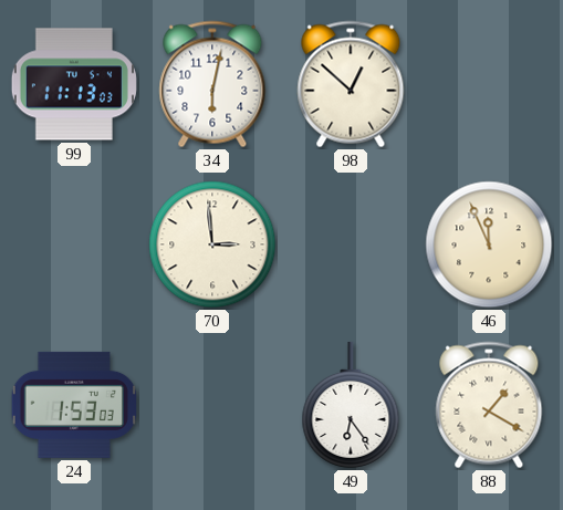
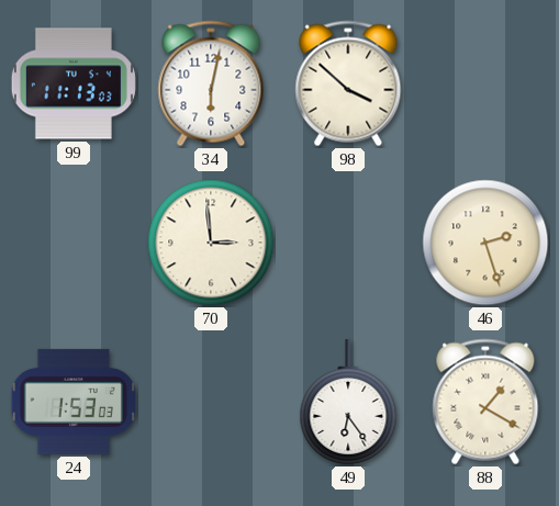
98: 12:52 -> 3:52 (348, 83)
46: 11:56 -> 2:27 (485, 243)
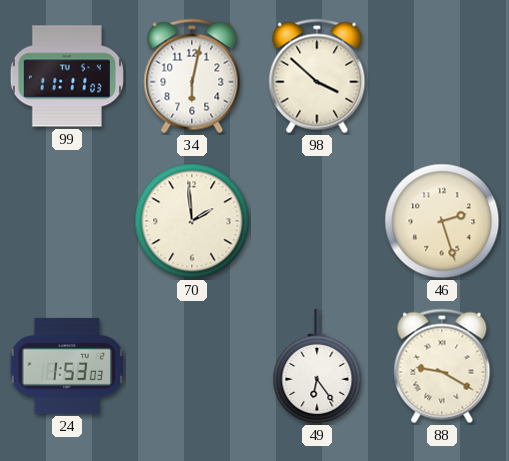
99: 11:13 -> 11:11 (67, 76)
70: 2:59 -> 1:59 (192, 221)
88: 1:20 -> 9:20 (442, 366)
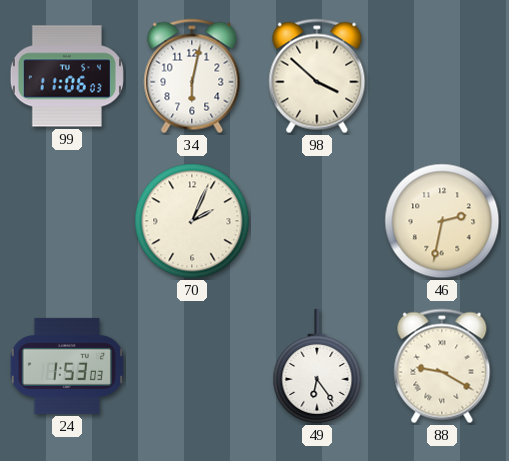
99: 11:11 -> 11:06 (67, 76)
70: 1:59 -> 2:04 (192, 221)
46: 2:27 -> 2:32 (442, 221)
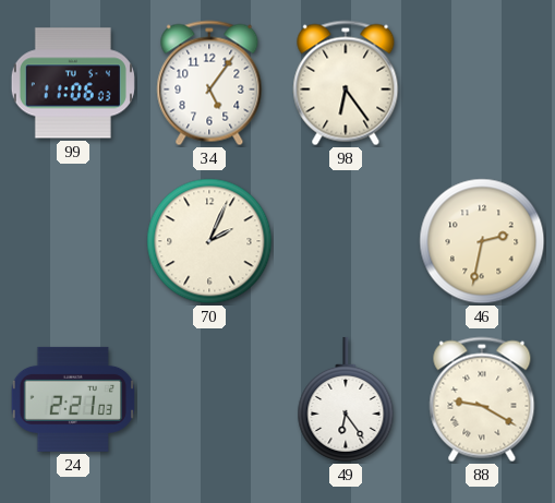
34: 6:02 -> 5:06 (209, 83)
98: 3:52 -> 6:24 (346, 83)
24: 1:53 -> 2:21 (72, 399)
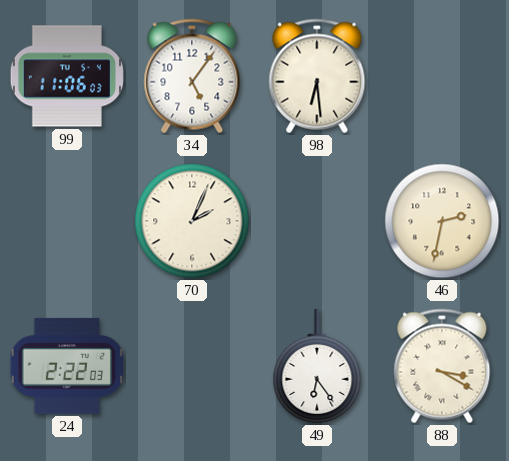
98: 6:24 -> 6:29 (317, 76)
24: 2:21 -> 2:22 (66, 366)
88: 9:20 -> 3:20 (442, 366)
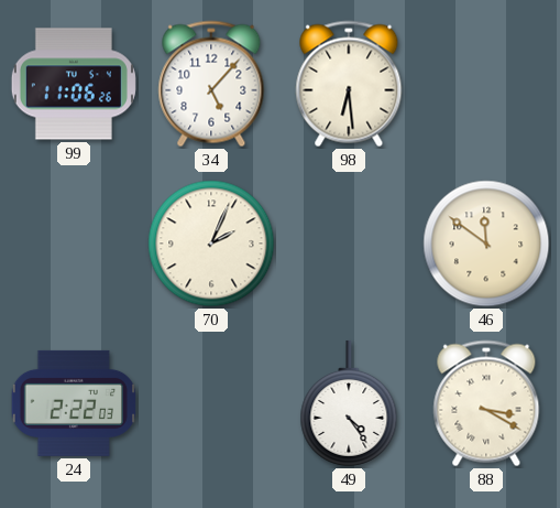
99: 11:06:03 -> 11:06:26 (74, 84)
34: 5:06 -> 5:07 (211, 84)
46: 2:32 -> 11:51 (486, 244)
49: 6:24 -> 4:24 (349, 403)
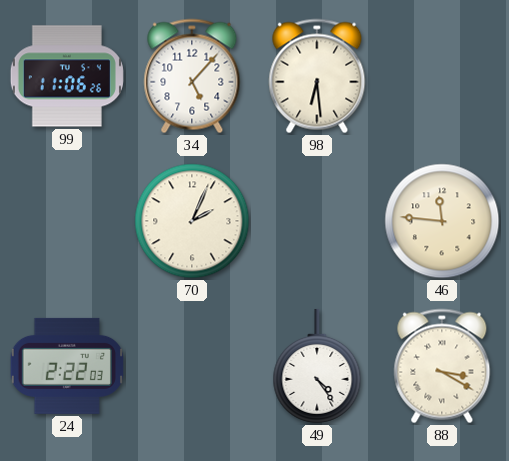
46: 11:51 -> 11:46 (442, 221)
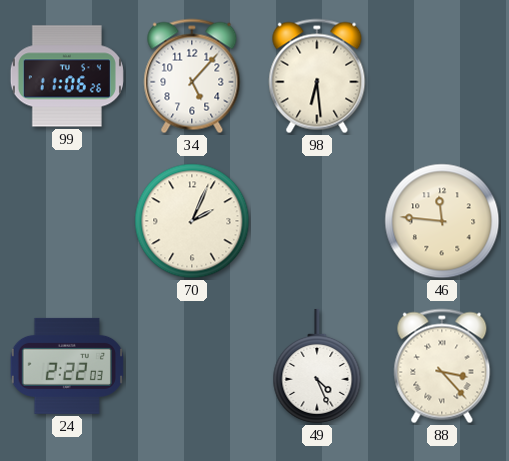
49: 4:24 -> 4:26 (317, 366)
88: 3:20 -> 3:23 (442, 366)
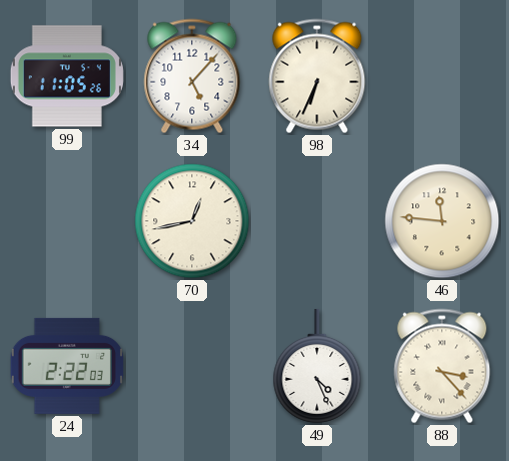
99: 11:06 -> 11:05 (67, 76)
98: 6:29 -> 6:34 (317, 76)
70: 2:04 -> 12:43 (192, 221)
